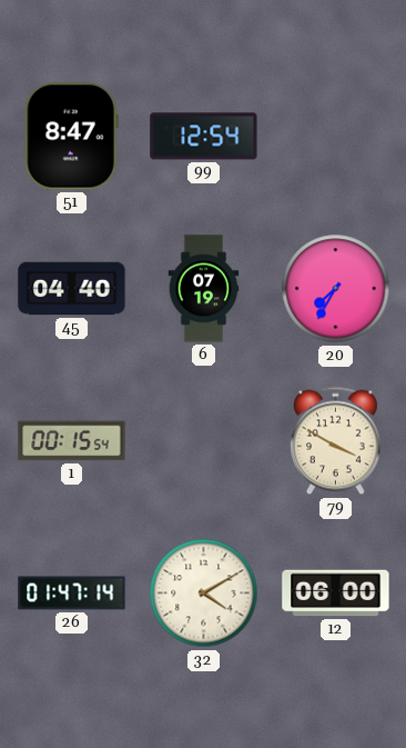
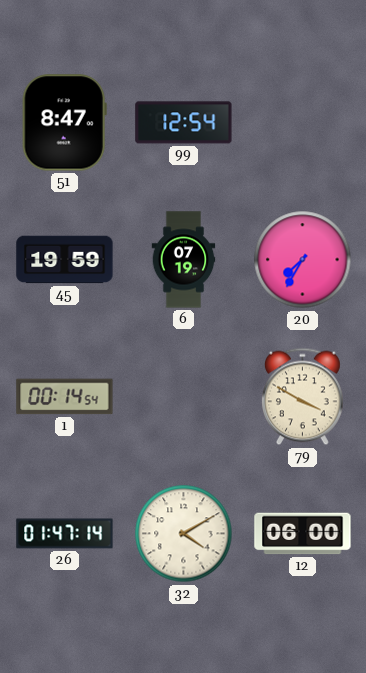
45: 04:40 -> 19:59 (65, 260)
1: 00:15 -> 00:14 (65, 397)
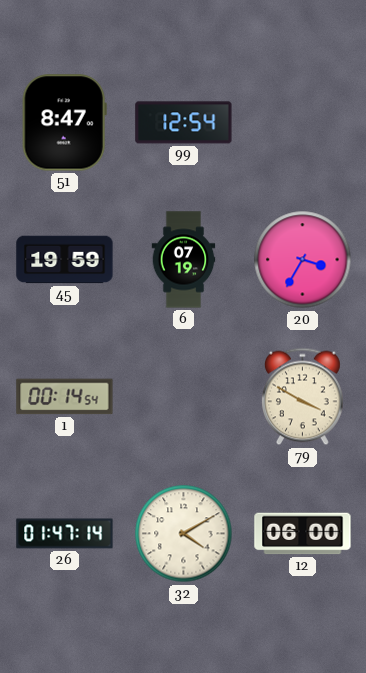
20: 7:35 -> 3:35 (303, 260)
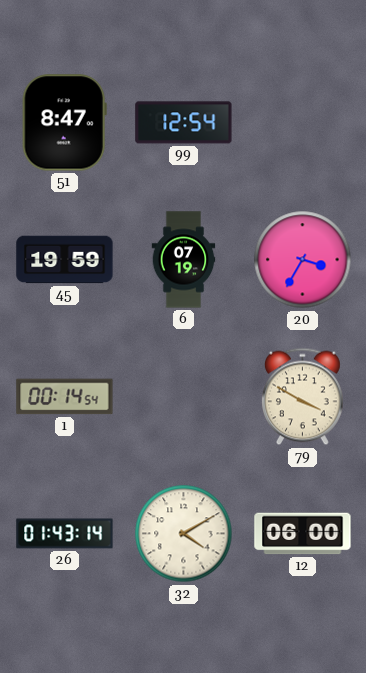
26: 01:47 -> 01:43 (65, 534)
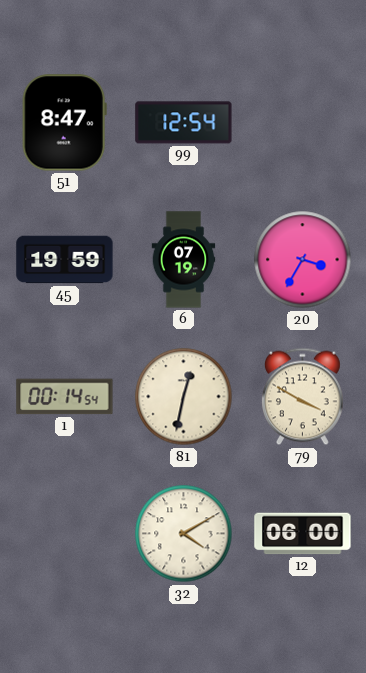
81: none -> 12:32 (184, 397)
26: 01:43 -> none (65, 534)
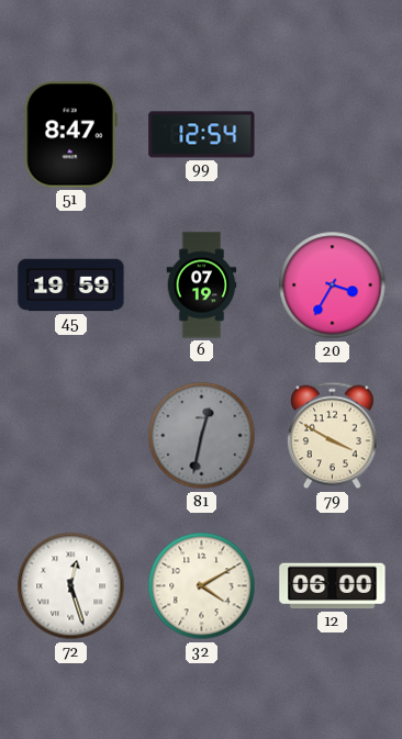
1: 00:14 -> none (65, 397)
81 dial: cream -> grey (202, 436)
72: none -> 12:27 (71, 586)
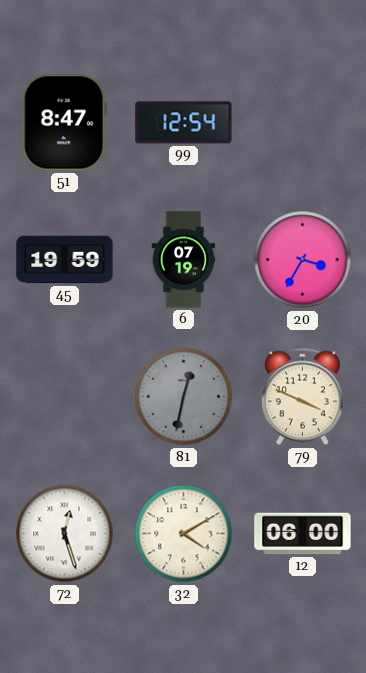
79: 3:50 -> 3:49 (302, 397)
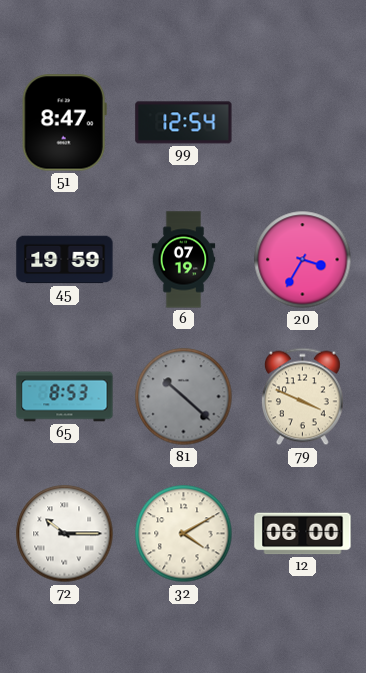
65: none -> 8:53 (65, 397)
81: 12:32 -> 10:22 (184, 397)
72: 12:27 -> 10:15 (65, 534)
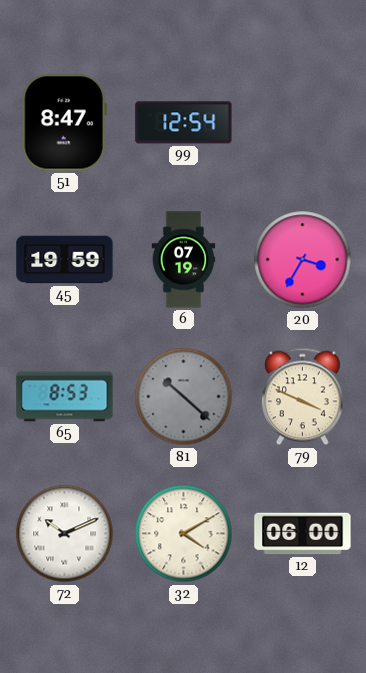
72: 10:15 -> 10:11 (65, 534)
